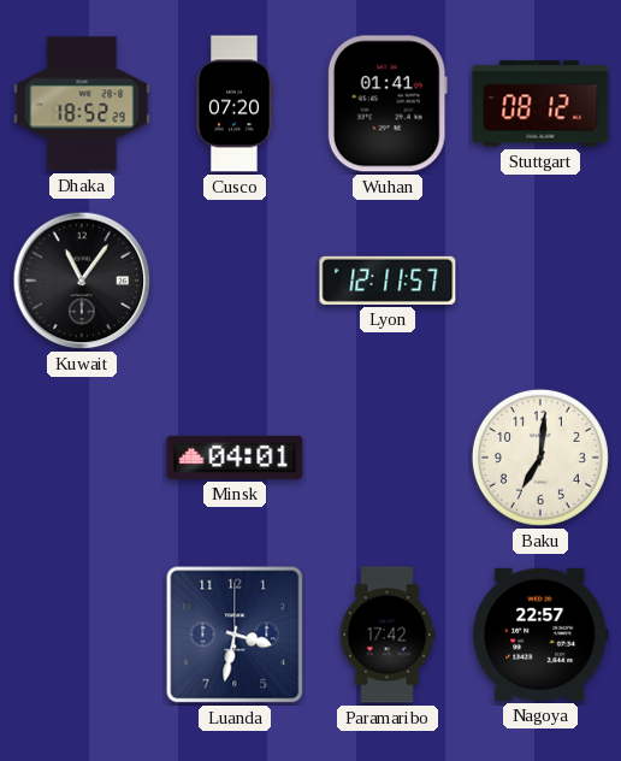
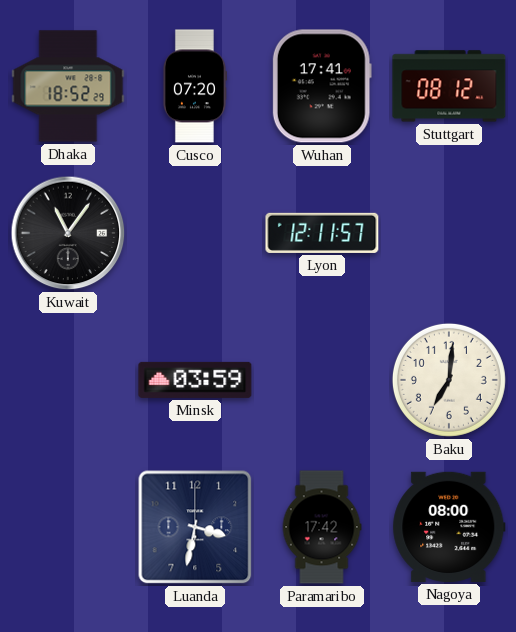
Wuhan: 01:41 -> 17:41 (322, 86)
Minsk: 04:01 -> 03:59 (195, 380)
Nagoya: 22:57 -> 08:00 (449, 527)
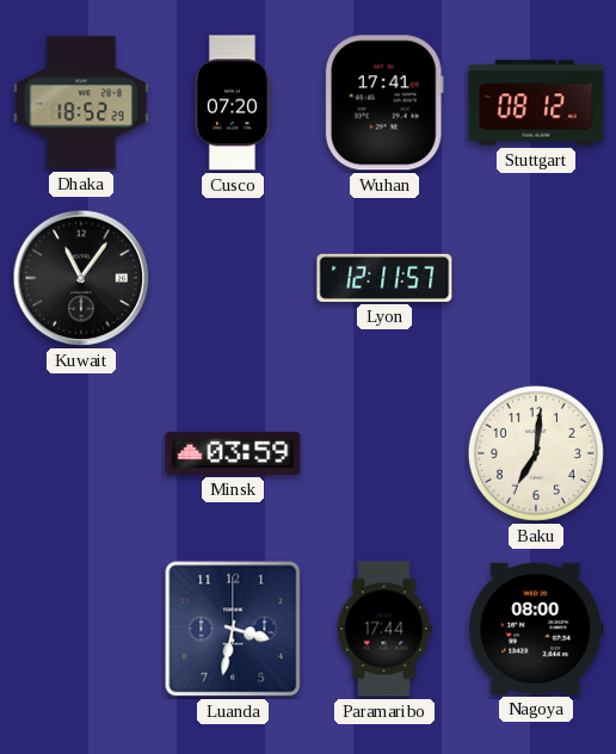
Paramaribo: 17:42 -> 17:44 (384, 629)
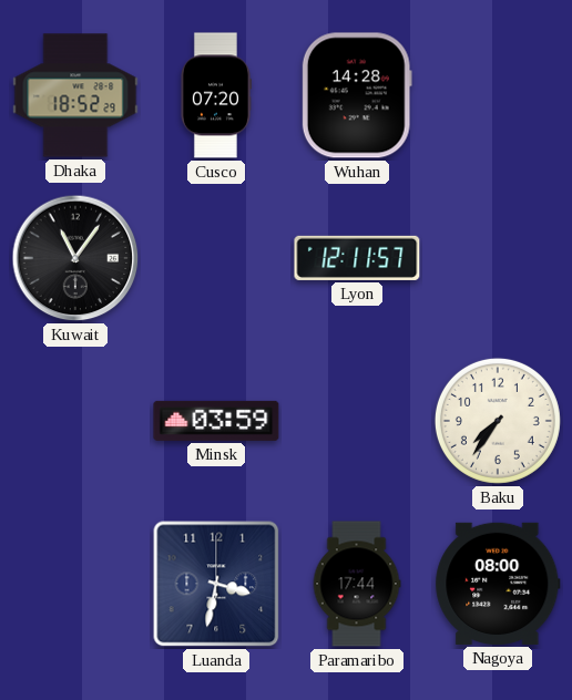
Wuhan: 17:41 -> 14:28 (357, 95)
Stuttgart: 08:12 -> none (536, 103)
Baku: 7:01 -> 7:36 (498, 421)
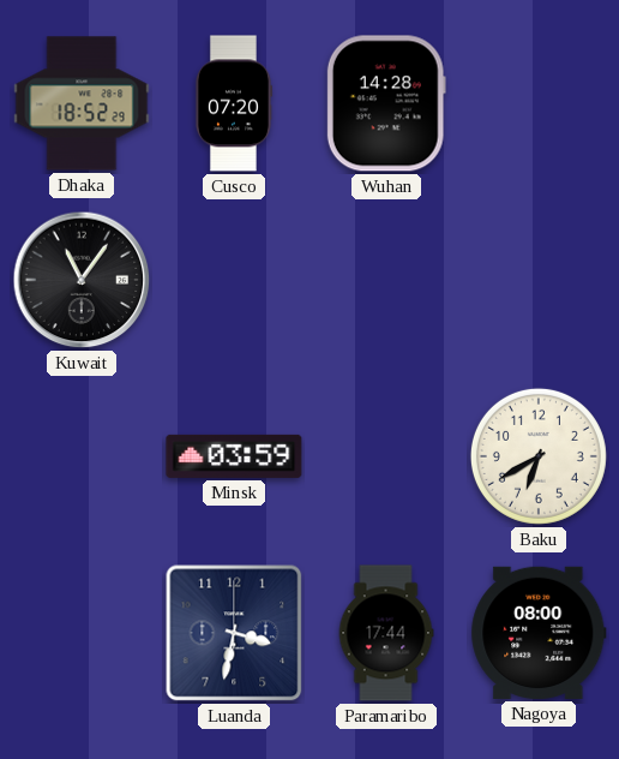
Lyon: 12:11 -> none (357, 258)
Baku: 7:36 -> 6:40 (539, 456)
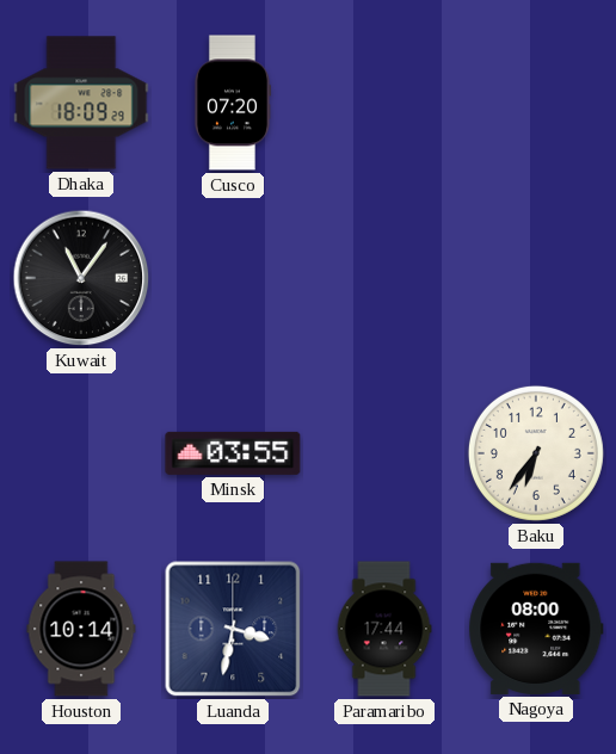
Dhaka: 18:52 -> 18:09 (81, 103)
Wuhan: 14:28 -> none (386, 103)
Minsk: 03:59 -> 03:55 (233, 453)
Baku: 6:40 -> 6:36 (536, 453)
Houston: none -> 10:14 (81, 629)
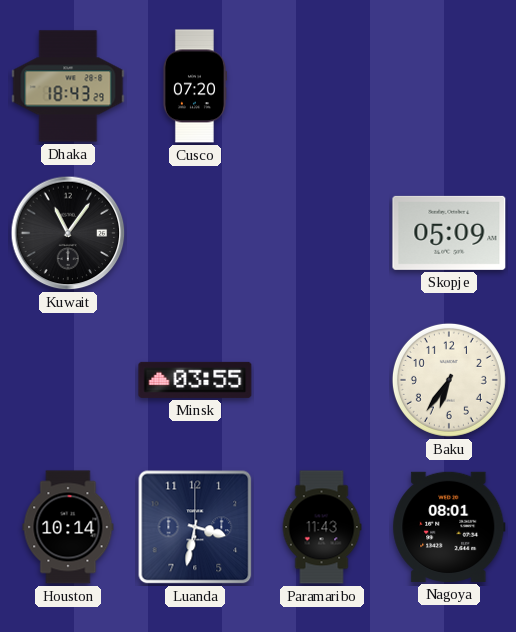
Dhaka: 18:09 -> 18:43 (68, 86)
Skopje: none -> 05:09 (449, 233)
Paramaribo: 17:44 -> 11:43 (322, 527)
Nagoya: 08:00 -> 08:01 (449, 527)
